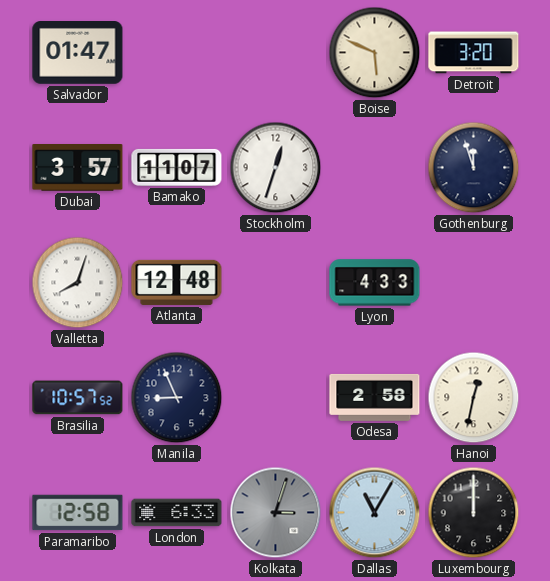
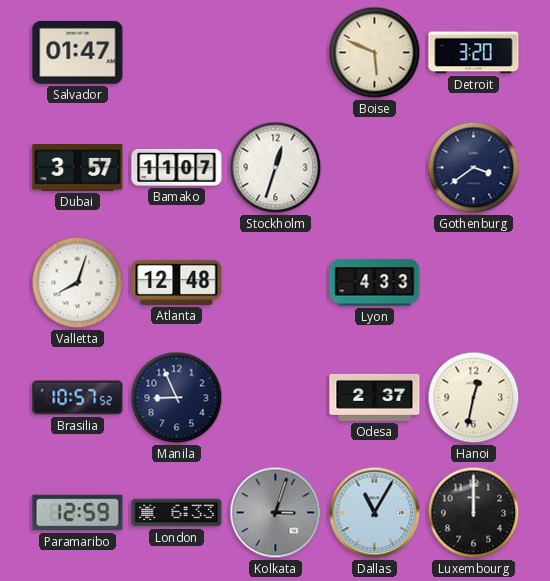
Gothenburg: 11:57 -> 3:39 (474, 168)
Odesa: 2:58 -> 2:37 (375, 397)
Paramaribo: 12:58 -> 12:59 (78, 513)
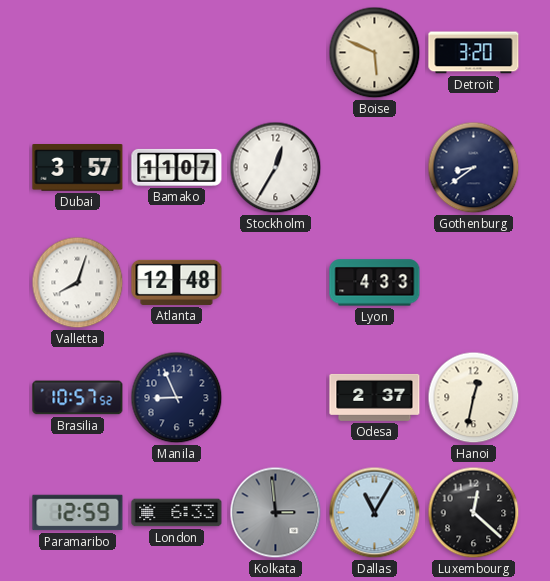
Salvador: 01:47 -> none (78, 53)
Stockholm: 12:33 -> 12:35 (276, 168)
Gothenburg: 3:39 -> 8:39 (474, 168)
Kolkata: 3:03 -> 2:59 (276, 513)
Luxembourg: 12:00 -> 12:22 (474, 513)
